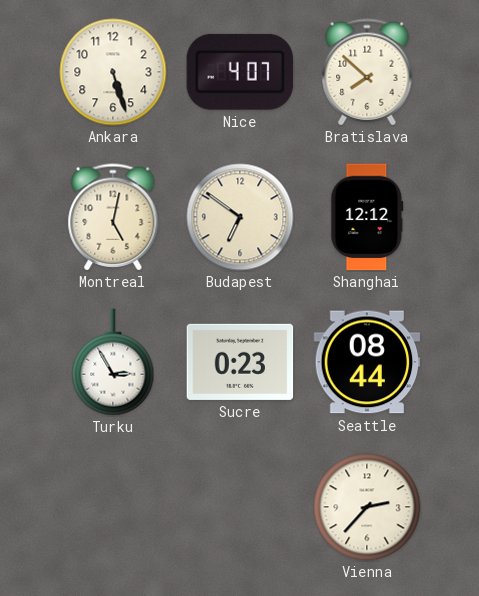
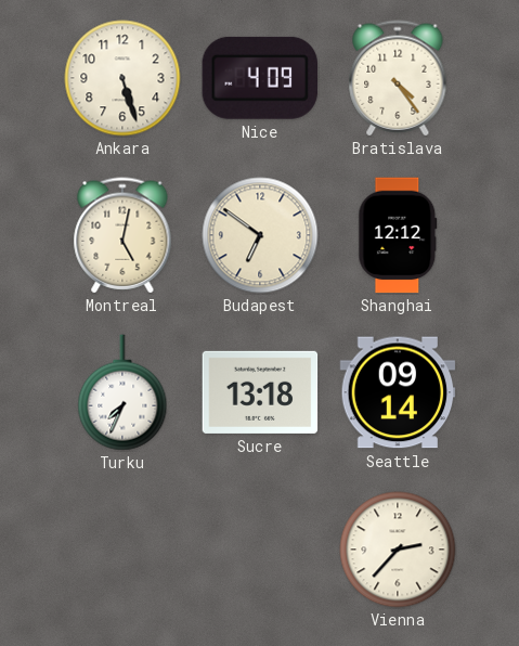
Nice: 4:07 -> 4:09 (259, 78)
Bratislava: 7:52 -> 4:24 (398, 78)
Turku: 2:55 -> 7:34 (122, 392)
Sucre: 0:23 -> 13:18 (260, 392)
Seattle: 08:44 -> 09:14 (398, 392)
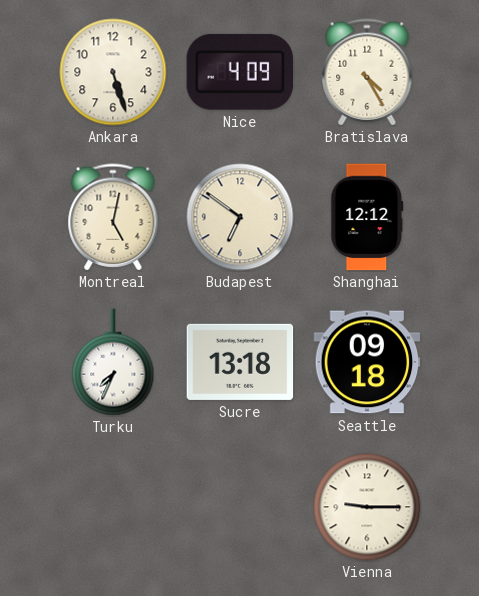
Bratislava: 4:24 -> 4:25 (367, 72)
Seattle: 09:14 -> 09:18 (367, 362)
Vienna: 2:37 -> 9:15 (367, 507)
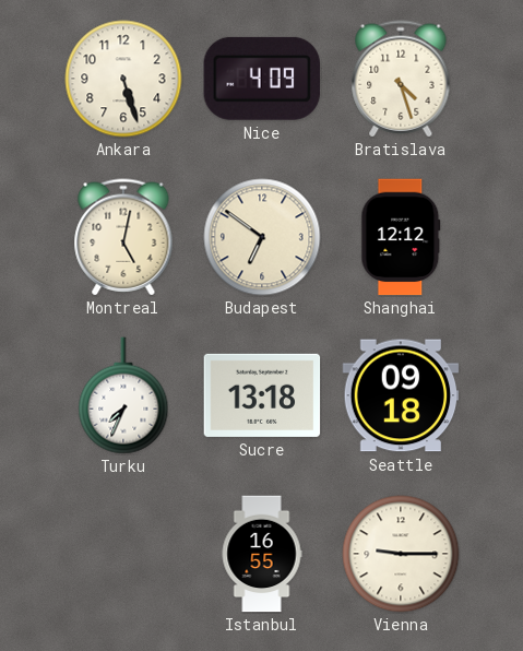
Bratislava: 4:25 -> 4:27 (401, 79)
Istanbul: none -> 16:55 (262, 554)
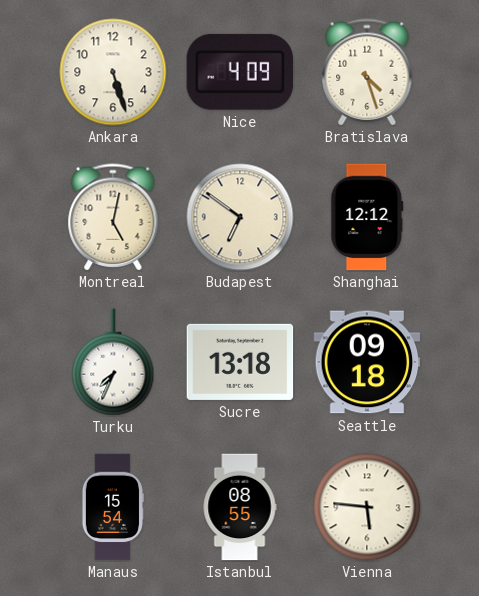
Manaus: none -> 15:54 (112, 507)
Istanbul: 16:55 -> 08:55 (240, 507)
Vienna: 9:15 -> 5:46 (367, 507)
